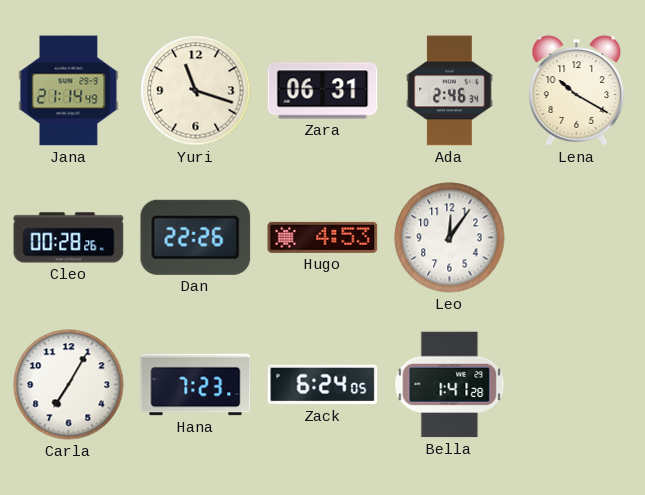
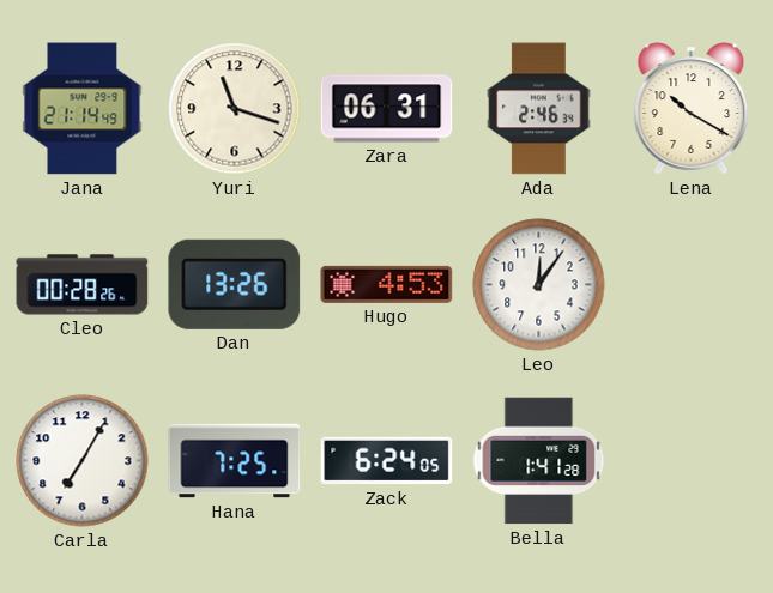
Dan: 22:26 -> 13:26 (235, 284)
Hana: 7:23 -> 7:25 (235, 461)
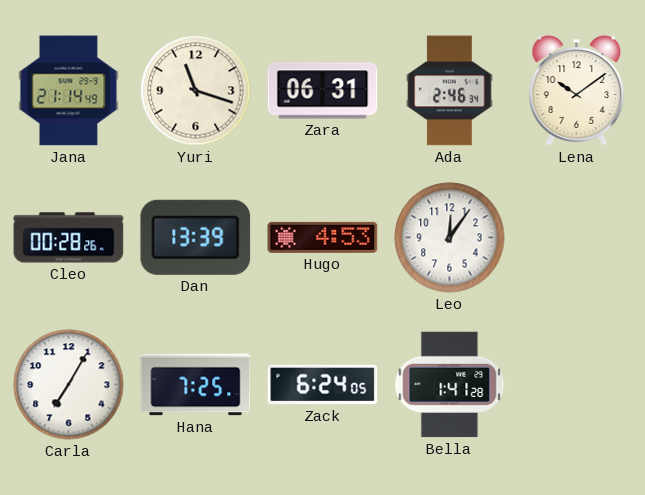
Lena: 10:20 -> 10:09 (577, 91)
Dan: 13:26 -> 13:39 (196, 237)
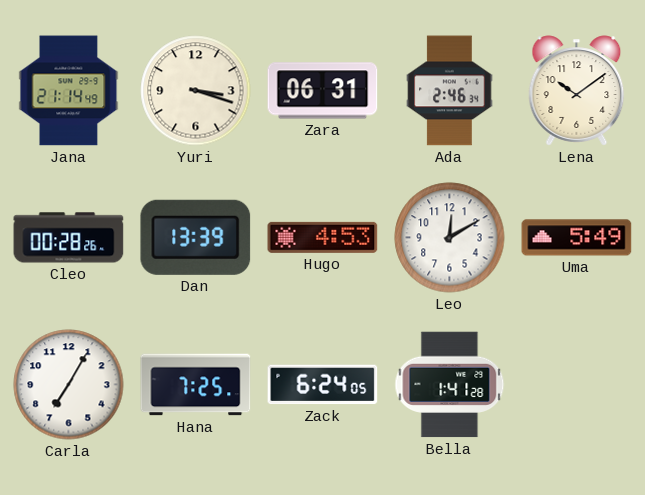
Yuri: 11:18 -> 3:18 (196, 91)
Leo: 12:06 -> 12:10 (450, 238)
Uma: none -> 5:49 (577, 238)
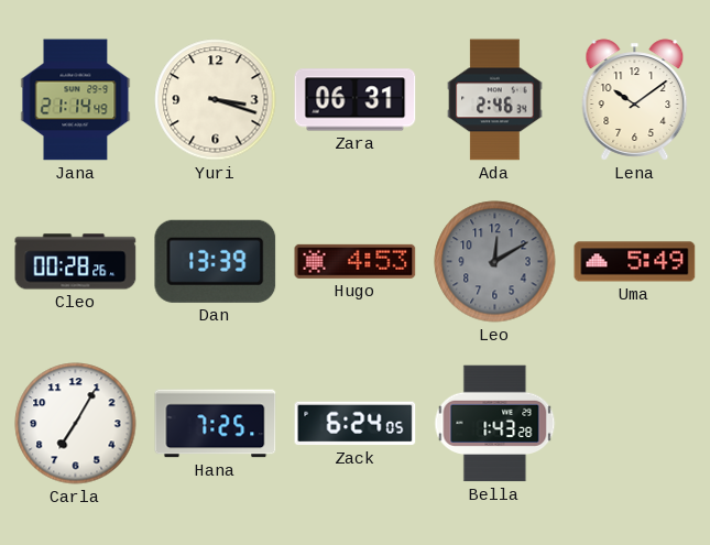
Leo dial: white -> grey (495, 262)
Bella: 1:41 -> 1:43 (495, 424)
